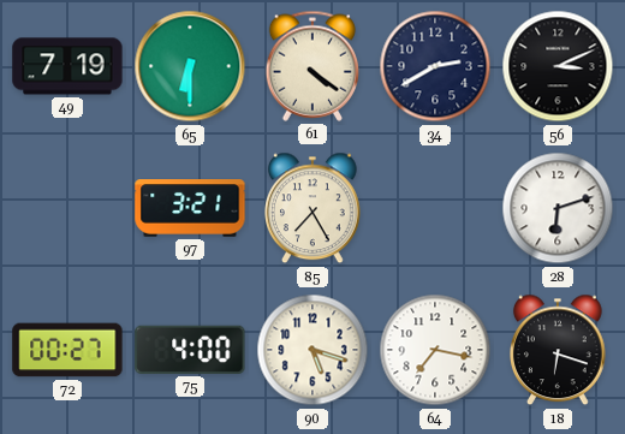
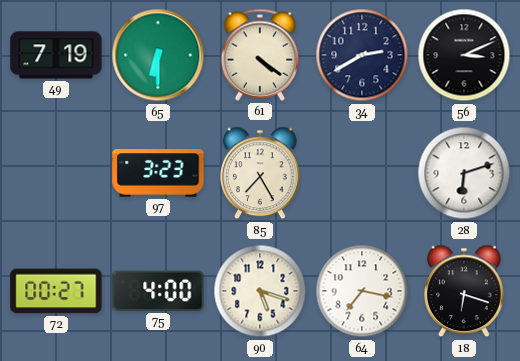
97: 3:21 -> 3:23 (158, 173)
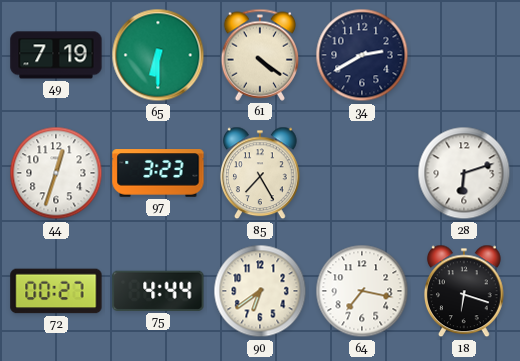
56: 3:11 -> none (464, 55)
44: none -> 12:33 (56, 173)
75: 4:00 -> 4:44 (158, 291)
90: 5:18 -> 6:39 (260, 291)
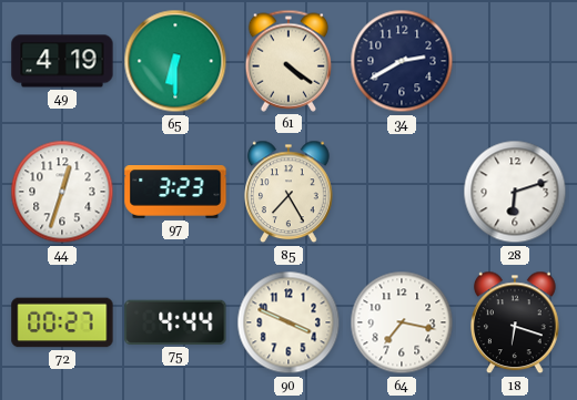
49: 7:19 -> 4:19 (62, 61)
90: 6:39 -> 3:49 (288, 322)
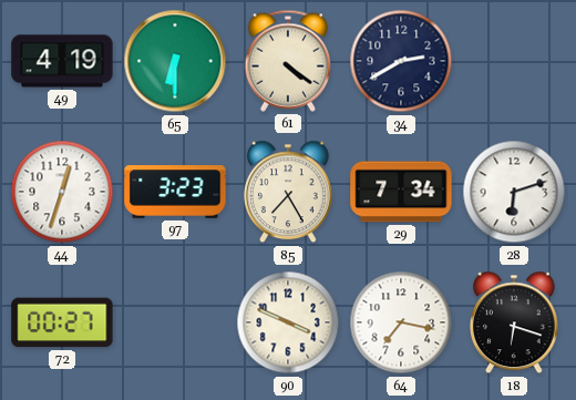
29: none -> 7:34 (401, 192)
75: 4:44 -> none (175, 322)
